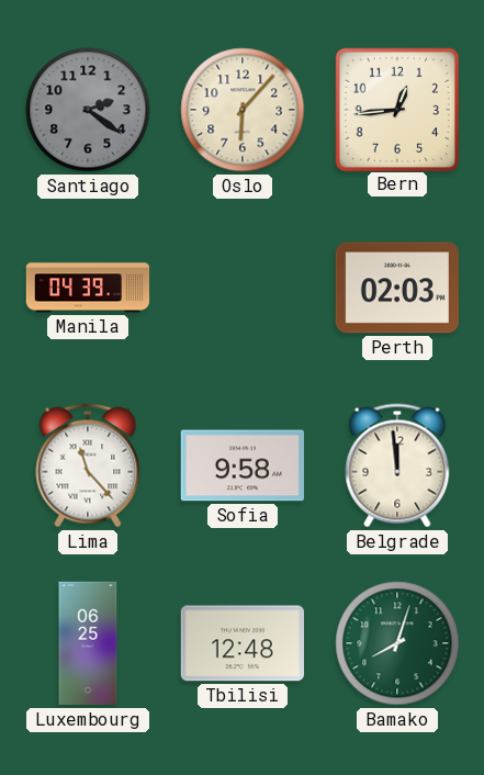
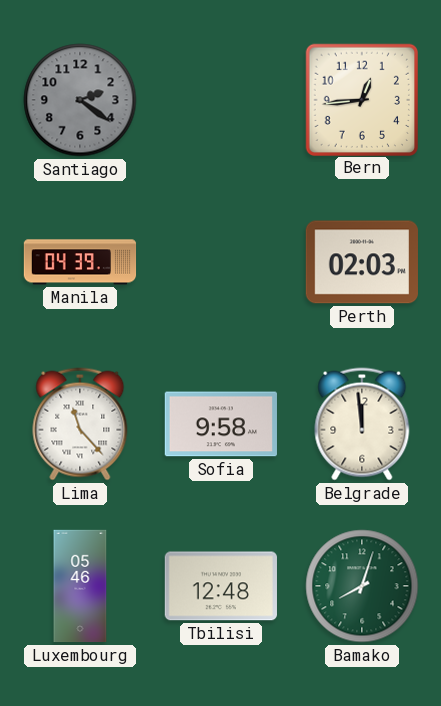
Oslo: 6:07 -> none (243, 110)
Luxembourg: 06:25 -> 05:46 (80, 586)
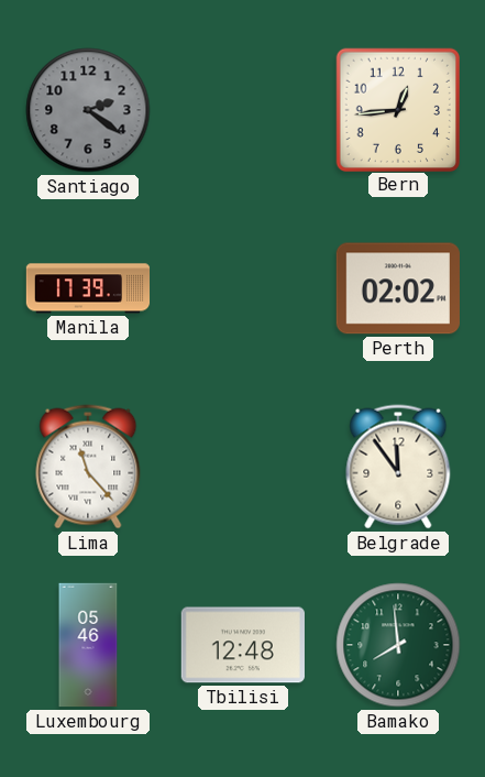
Manila: 04:39 -> 17:39 (88, 288)
Perth: 02:03 -> 02:02 (398, 288)
Sofia: 9:58 -> none (221, 424)
Belgrade: 11:59 -> 11:54 (398, 467)
Bamako: 8:03 -> 7:59 (398, 645)
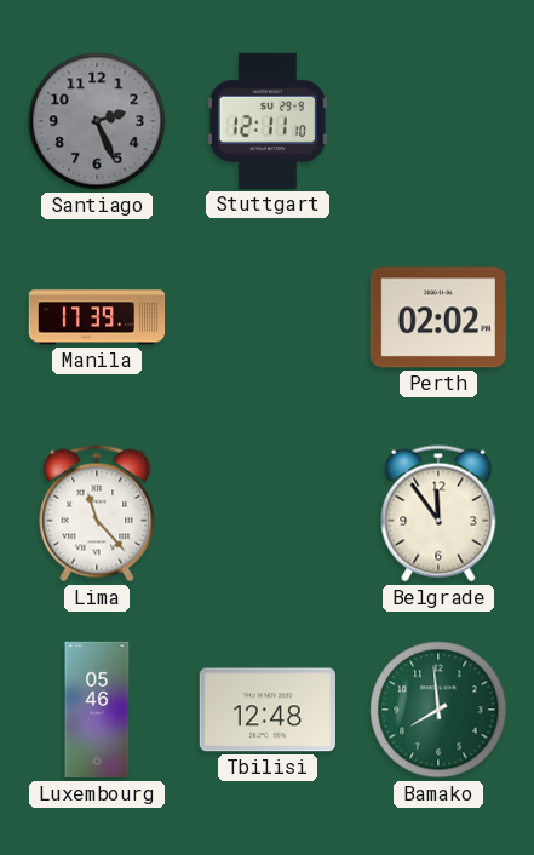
Santiago: 2:21 -> 2:26 (97, 121)
Stuttgart: none -> 12:11 (268, 121)
Bern: 12:44 -> none (397, 109)
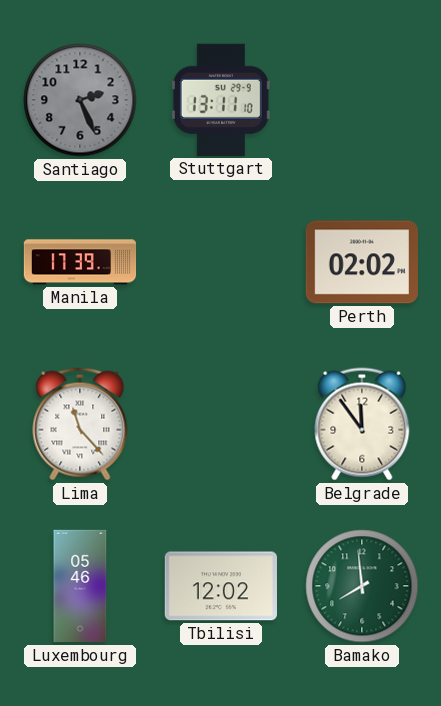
Stuttgart: 12:11 -> 13:11 (221, 100)
Tbilisi: 12:48 -> 12:02 (221, 586)
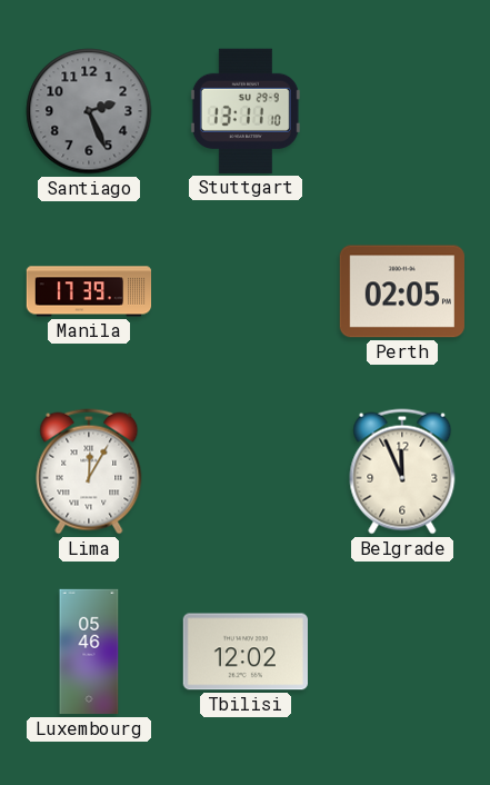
Perth: 02:02 -> 02:05 (402, 291)
Lima: 11:23 -> 12:05 (89, 471)
Belgrade: 11:54 -> 11:56 (402, 471)
Bamako: 7:59 -> none (362, 586)
